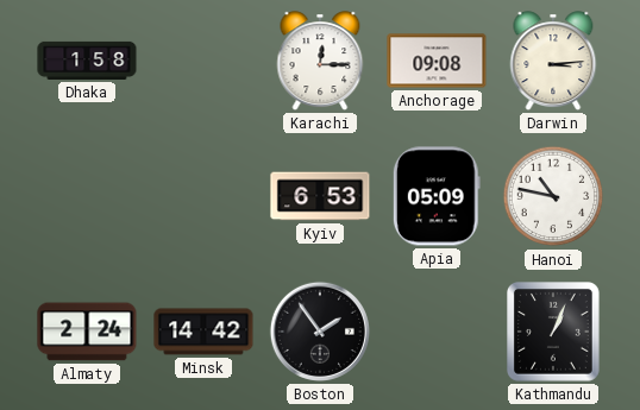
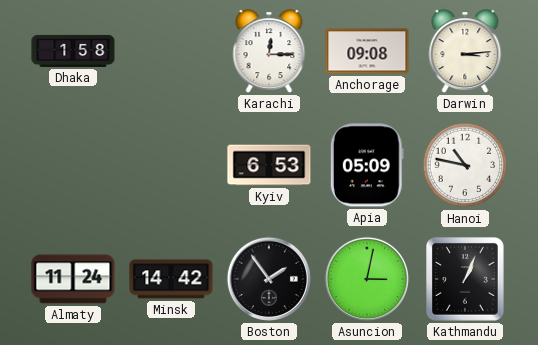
Almaty: 2:24 -> 11:24 (73, 279)
Asuncion: none -> 3:02 (367, 279)
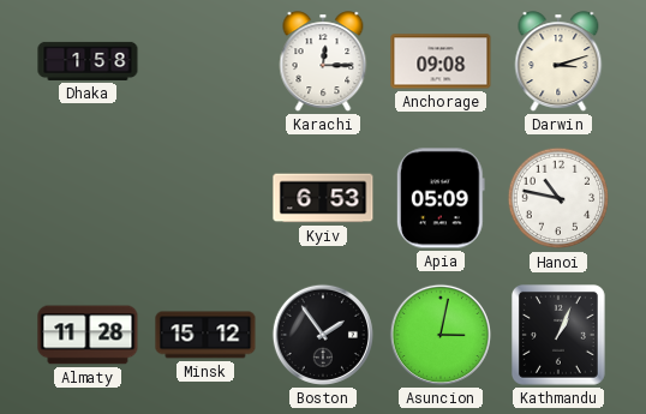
Darwin: 3:14 -> 3:12 (558, 61)
Almaty: 11:24 -> 11:28 (88, 335)
Minsk: 14:42 -> 15:12 (205, 335)
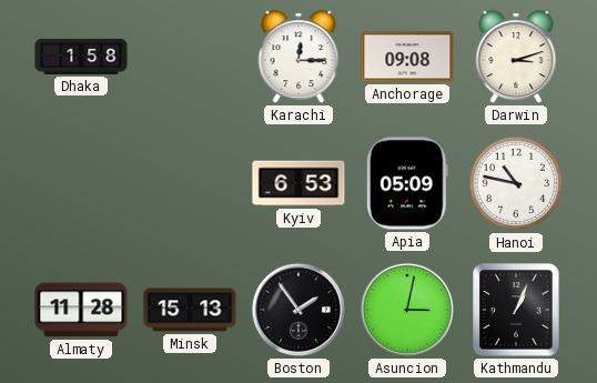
Minsk: 15:12 -> 15:13 (190, 310)
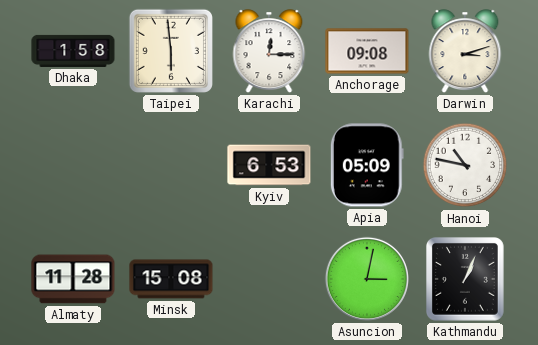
Taipei: none -> 5:59 (171, 51)
Minsk: 15:13 -> 15:08 (171, 279)
Boston: 1:54 -> none (298, 310)
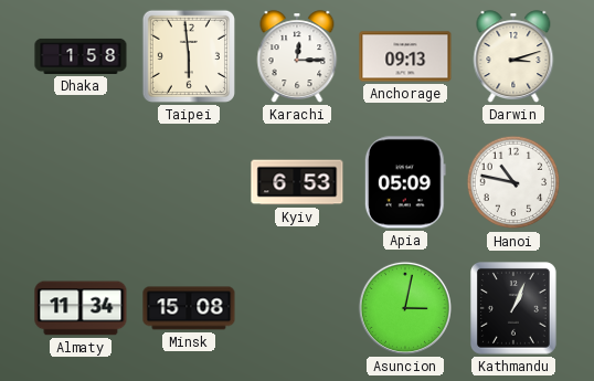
Anchorage: 09:08 -> 09:13 (405, 56)
Almaty: 11:28 -> 11:34 (81, 308)
